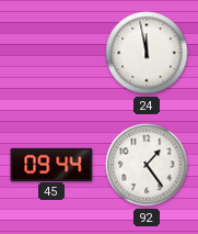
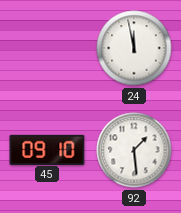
45: 09:44 -> 09:10 (47, 149)
92: 1:24 -> 1:29 (134, 150)
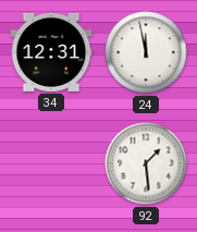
34: none -> 12:31 (51, 52)
45: 09:10 -> none (47, 149)
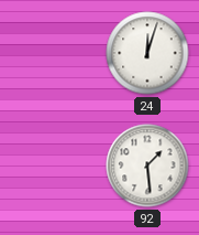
34: 12:31 -> none (51, 52)
24: 11:58 -> 12:03 (147, 53)
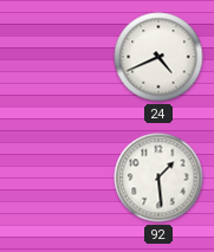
24: 12:03 -> 4:41 (158, 57)
